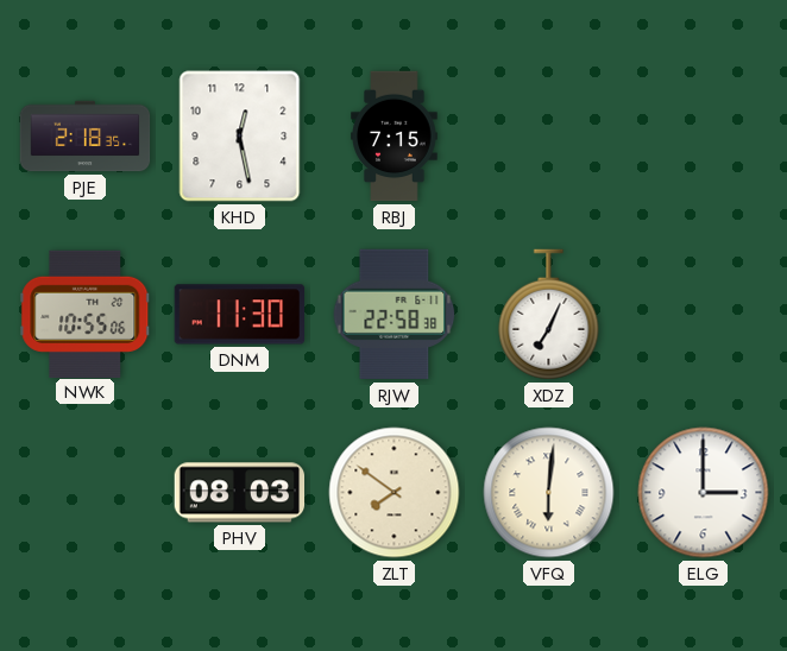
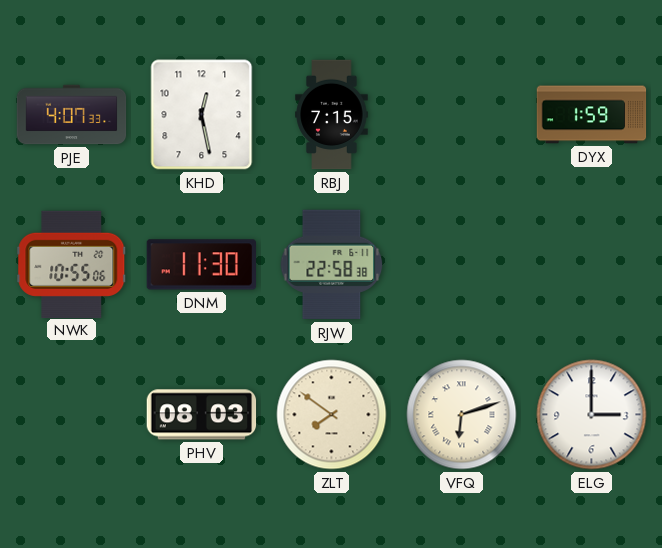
PJE: 2:18 -> 4:07 (72, 115)
DYX: none -> 1:59 (592, 115)
XDZ: 7:04 -> none (549, 315)
VFQ: 6:01 -> 6:12 (462, 415)
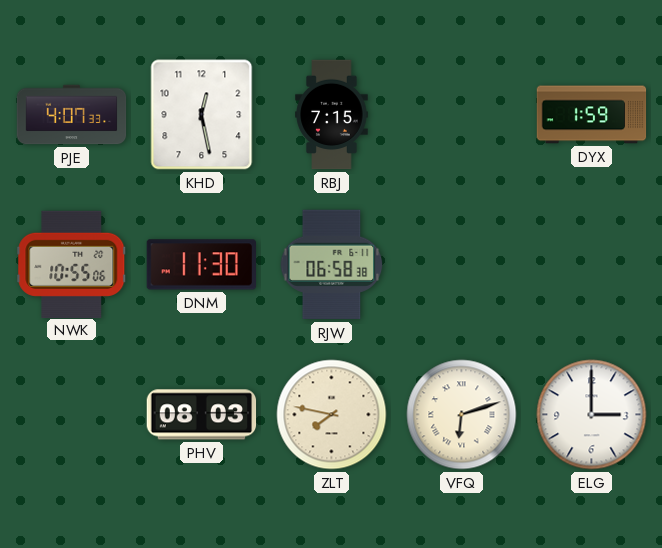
RJW: 22:58 -> 06:58 (332, 265)
ZLT: 7:51 -> 7:47 (332, 415)
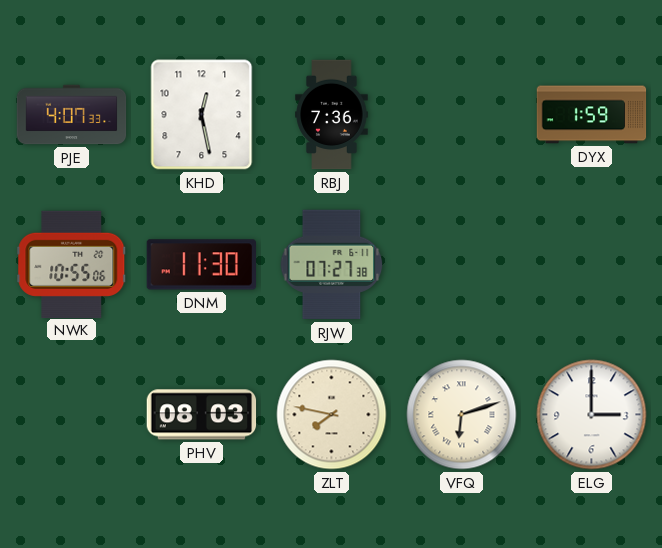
RBJ: 7:15 -> 7:36 (332, 115)
RJW: 06:58 -> 07:27 (332, 265)
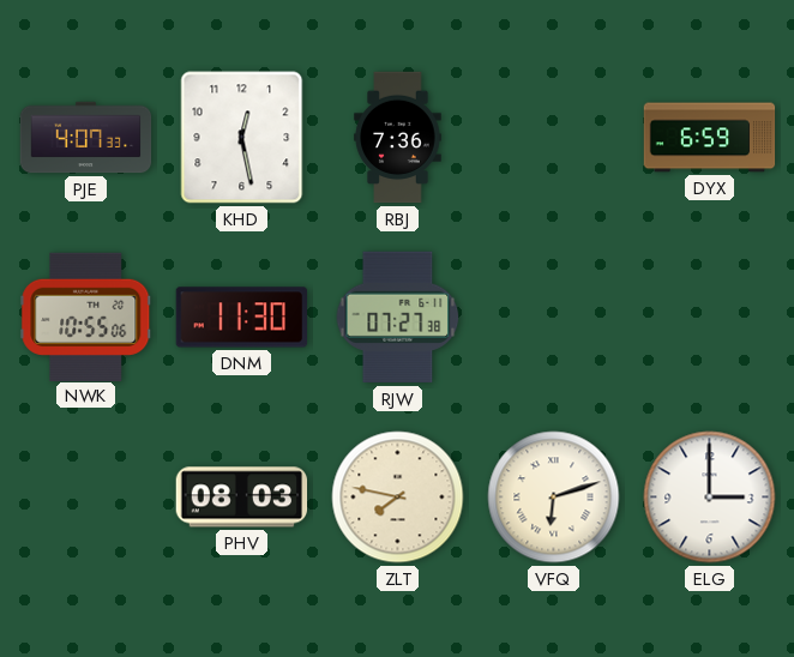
DYX: 1:59 -> 6:59 (710, 138)
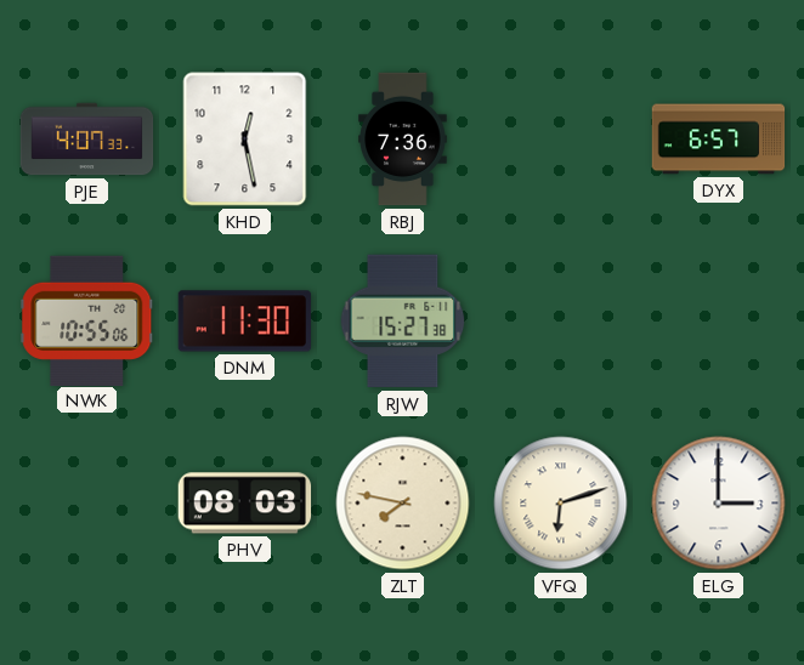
DYX: 6:59 -> 6:57 (719, 140)
RJW: 07:27 -> 15:27 (403, 322)
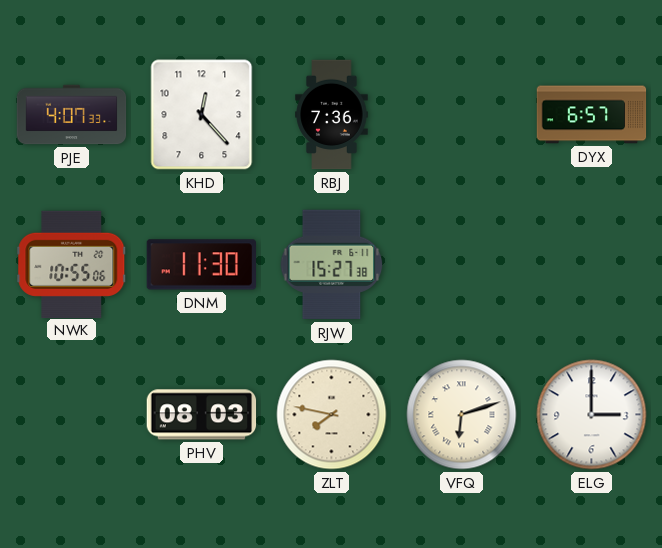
KHD: 12:28 -> 12:23 (202, 115)
